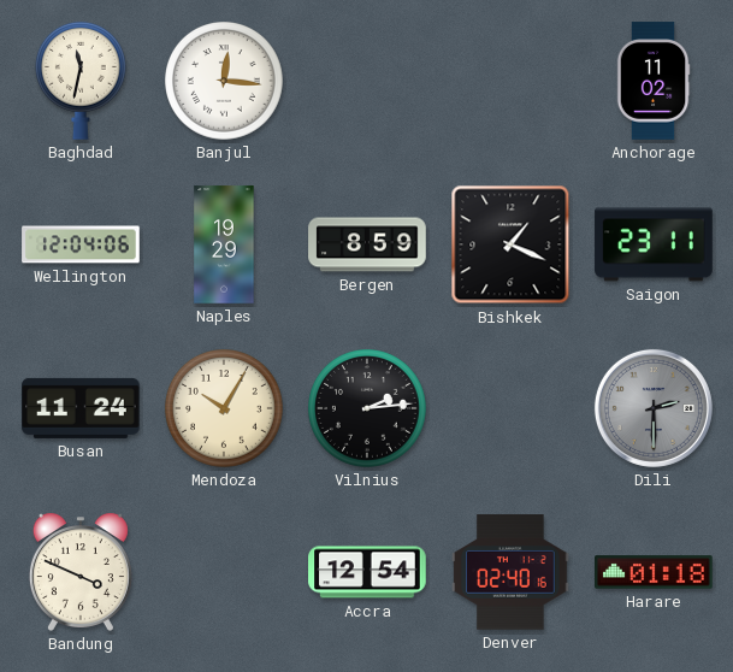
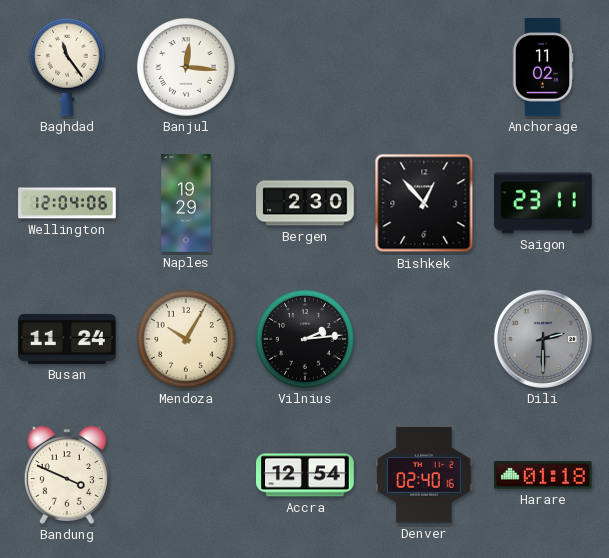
Baghdad: 11:32 -> 11:24 (67, 67)
Bergen: 8:59 -> 2:30 (305, 203)
Bishkek: 1:19 -> 12:53 (424, 203)
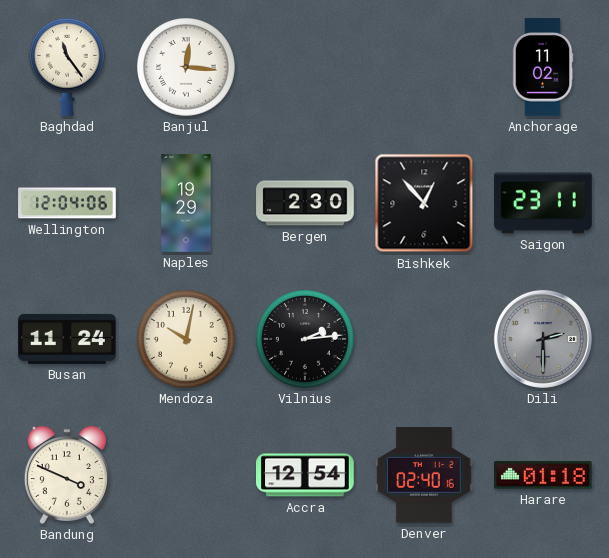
Mendoza: 10:05 -> 10:02 (187, 340)
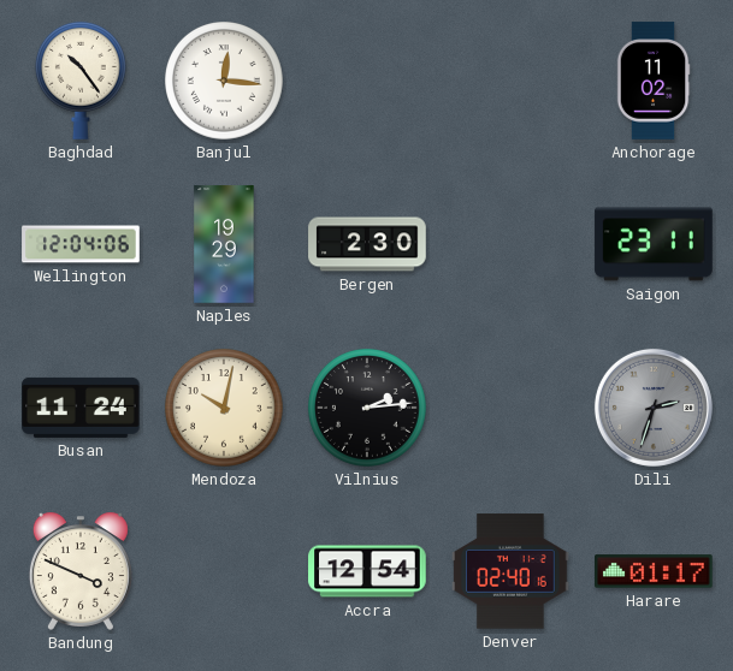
Baghdad: 11:24 -> 10:24 (81, 81)
Bishkek: 12:53 -> none (424, 203)
Dili: 2:30 -> 2:33 (654, 408)
Harare: 01:18 -> 01:17 (654, 571)
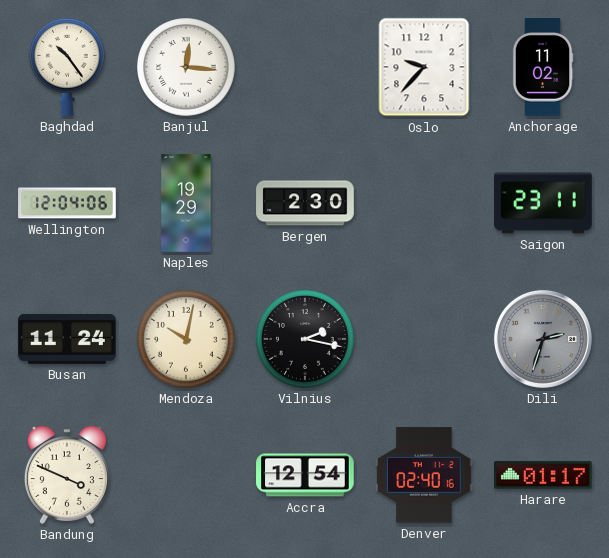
Oslo: none -> 9:37 (424, 67)
Vilnius: 2:14 -> 2:17 (306, 340)
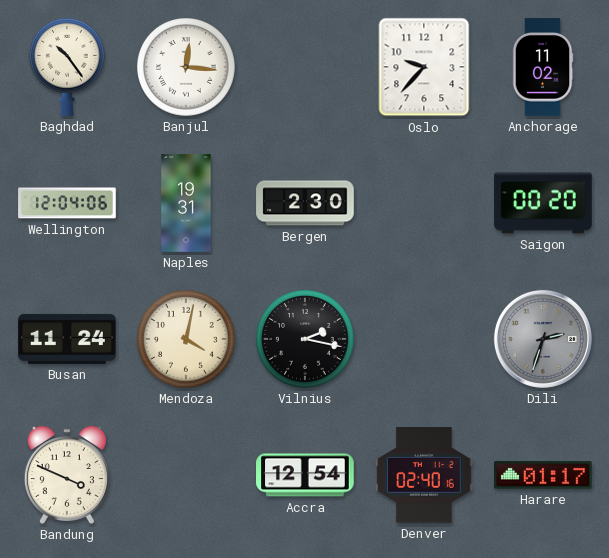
Naples: 19:29 -> 19:31 (186, 203)
Saigon: 23:11 -> 00:20 (543, 203)
Mendoza: 10:02 -> 4:02 (187, 340)
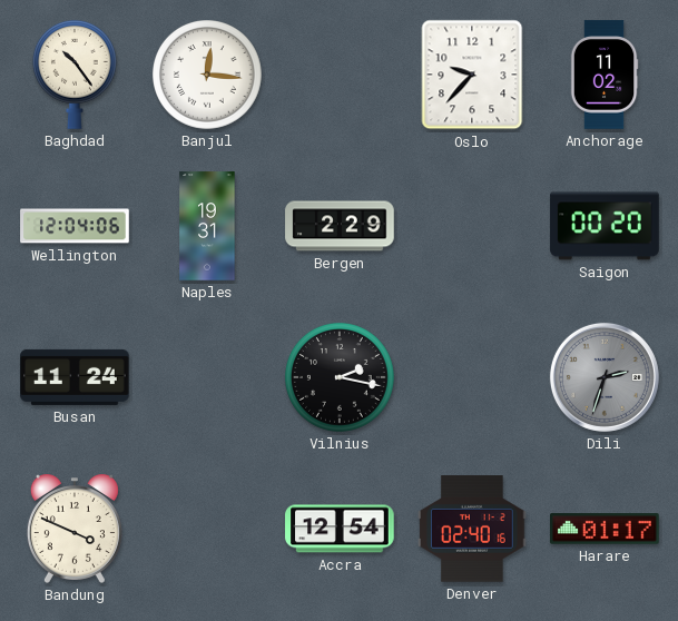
Bergen: 2:30 -> 2:29 (340, 226)
Mendoza: 4:02 -> none (187, 340)
